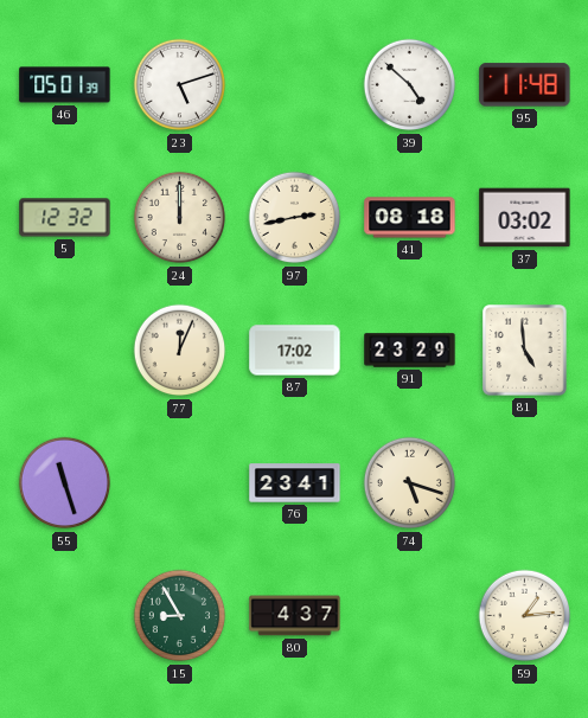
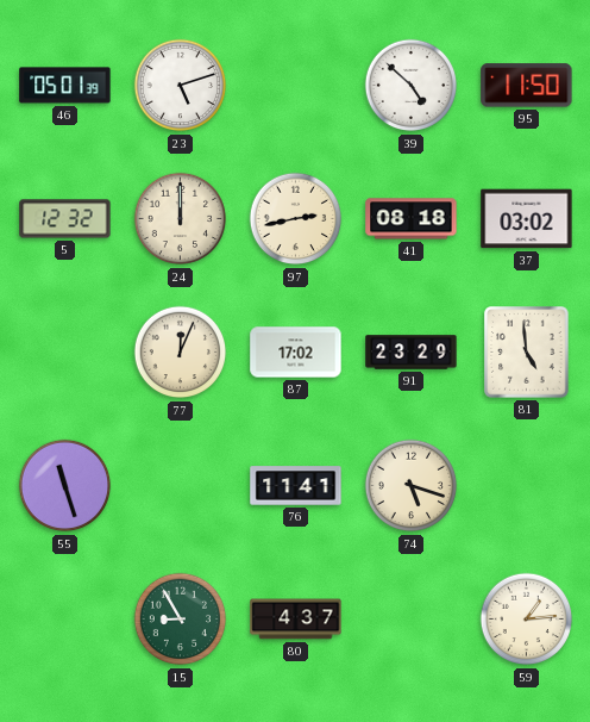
95: 11:48 -> 11:50 (527, 86)
76: 23:41 -> 11:41 (296, 486)
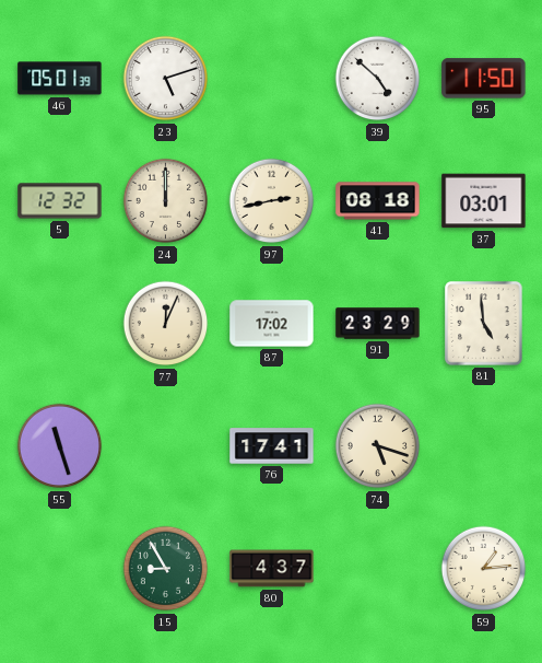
37: 03:02 -> 03:01 (484, 201)
76: 11:41 -> 17:41 (272, 446)
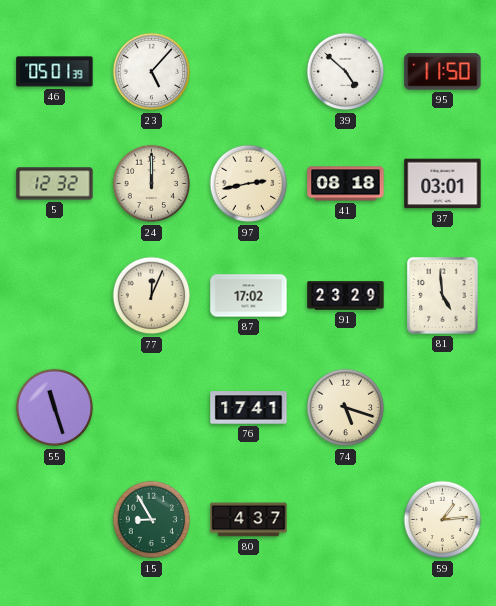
23: 5:12 -> 5:07 (152, 72)
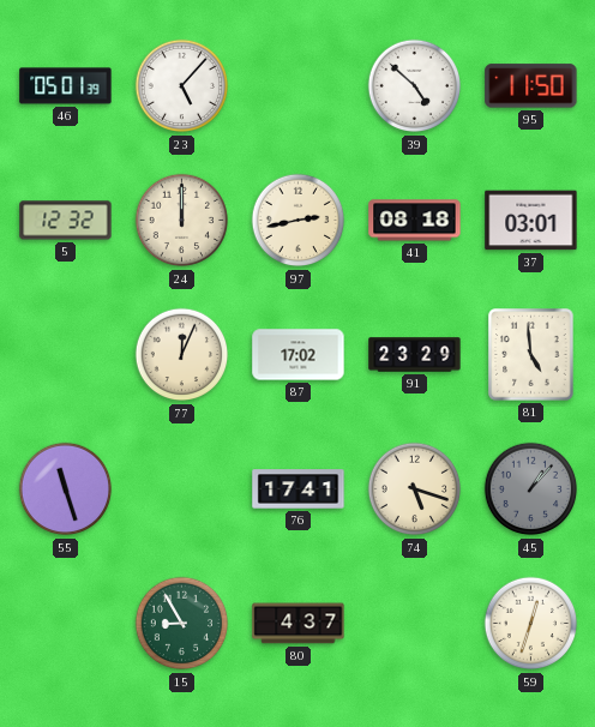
45: none -> 1:07 (531, 489)
59: 1:14 -> 12:33 (531, 624)
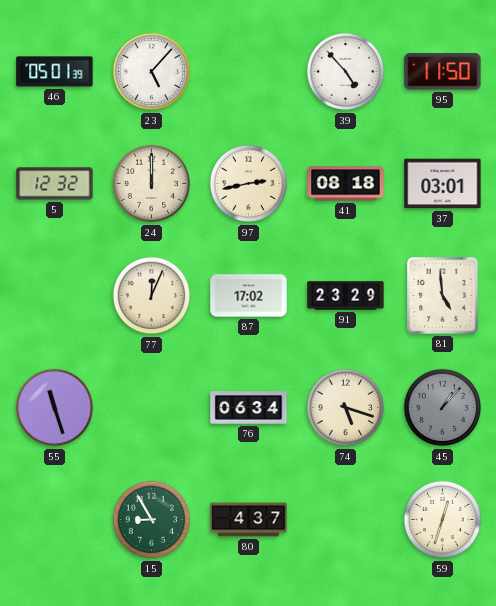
39: 4:52 -> 4:53 (346, 72)
76: 17:41 -> 06:34 (249, 408)
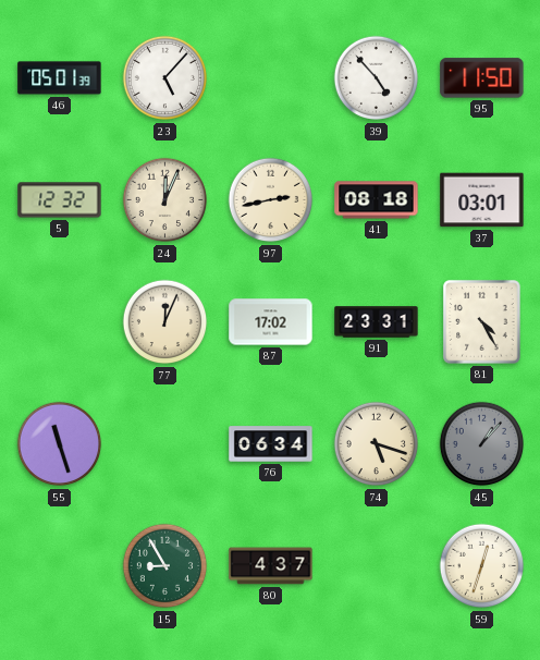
24: 12:00 -> 12:04 (165, 200)
91: 23:29 -> 23:31 (377, 322)
81: 4:59 -> 4:25 (482, 322)
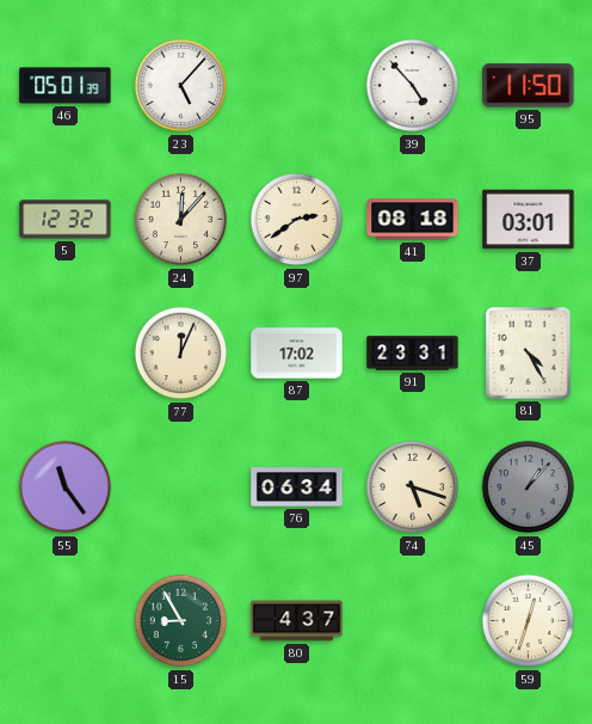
24: 12:04 -> 12:07 (181, 220)
97: 2:43 -> 2:39 (297, 220)
55: 11:27 -> 11:24 (66, 487)
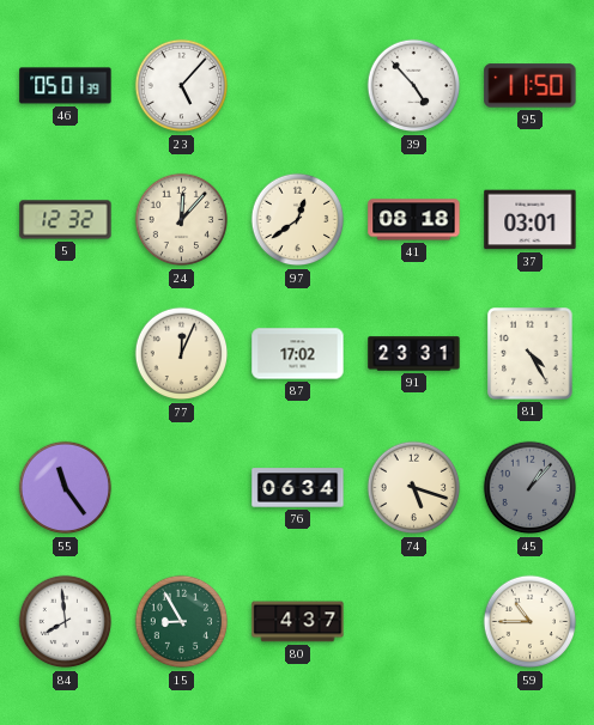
97: 2:39 -> 12:39 (298, 220)
84: none -> 7:59 (66, 622)
59: 12:33 -> 10:45 (531, 622)
